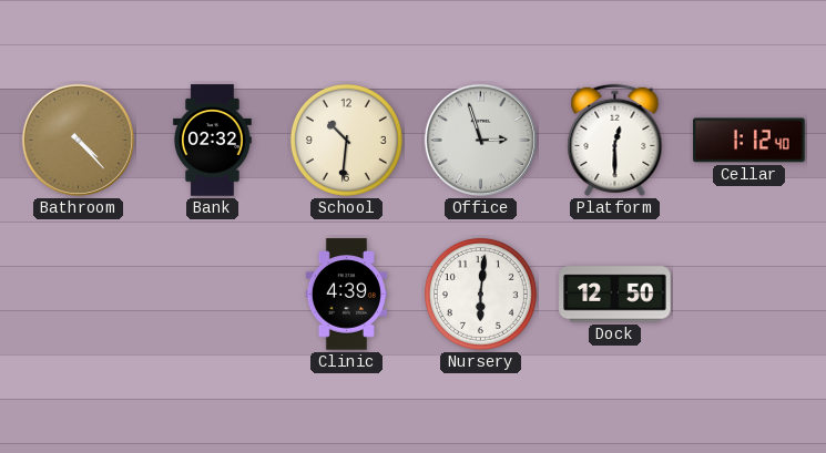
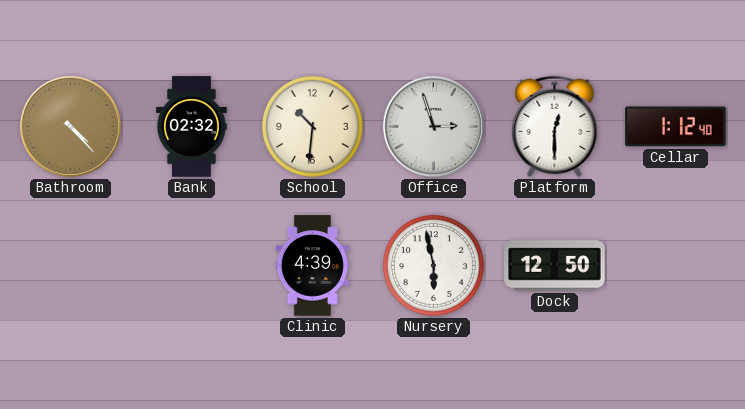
Nursery: 6:01 -> 5:58 (433, 265)
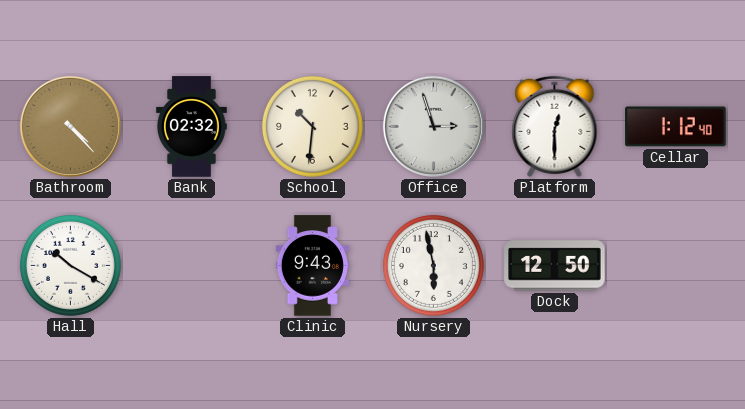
Hall: none -> 10:20 (70, 265)
Clinic: 4:39 -> 9:43 (312, 266)
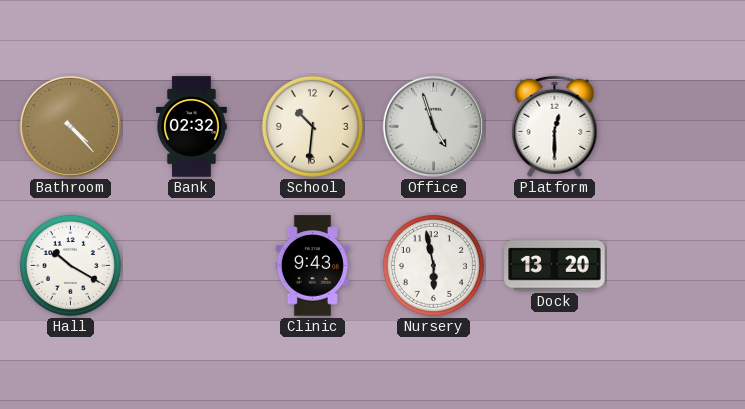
Office: 2:57 -> 4:57 (433, 126)
Cellar: 1:12 -> none (676, 127)
Dock: 12:50 -> 13:20 (555, 266)
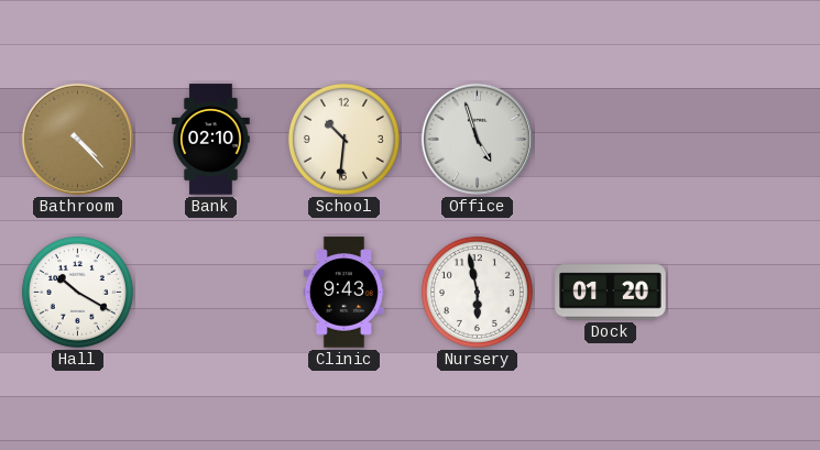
Bank: 02:32 -> 02:10 (211, 140)
Platform: 12:30 -> none (555, 126)
Dock: 13:20 -> 01:20 (611, 293)
